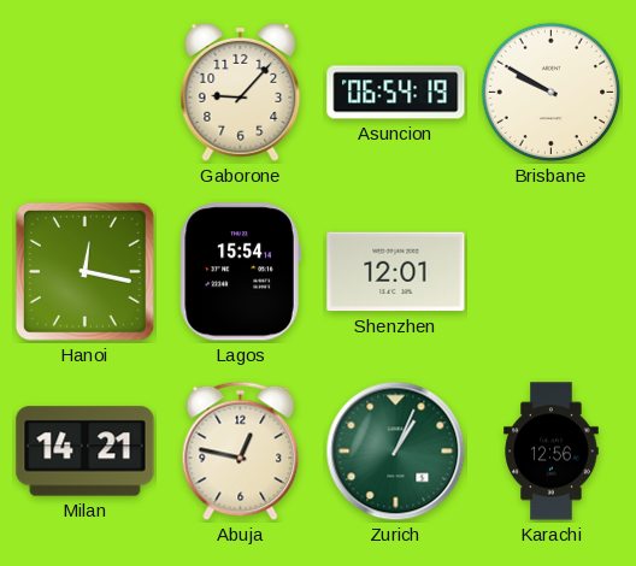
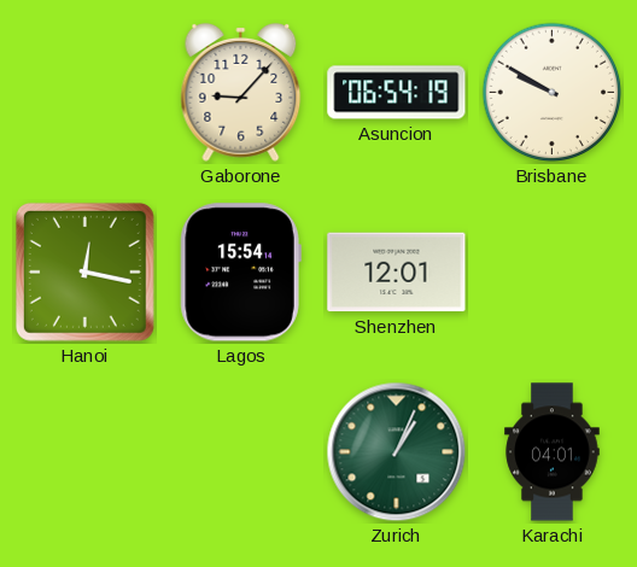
Milan: 14:21 -> none (86, 452)
Abuja: 12:47 -> none (241, 452)
Karachi: 12:56 -> 04:01 (553, 452)
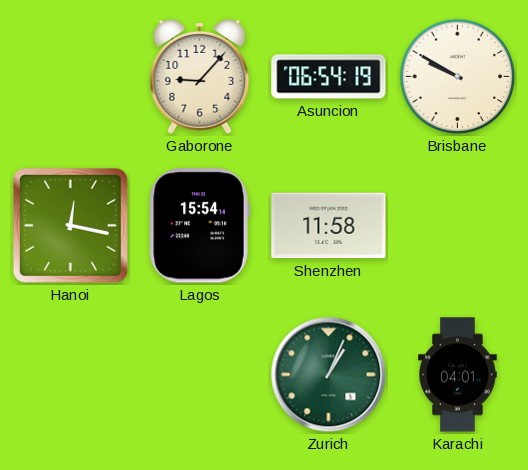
Shenzhen: 12:01 -> 11:58 (329, 226)
